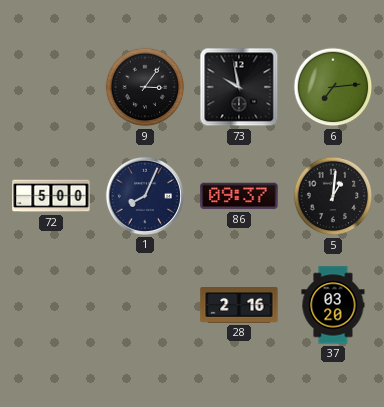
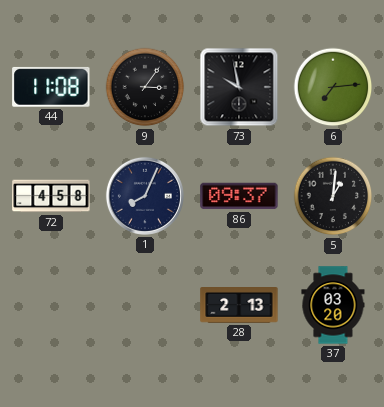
44: none -> 11:08 (51, 87)
72: 5:00 -> 4:58 (51, 196)
28: 2:16 -> 2:13 (239, 306)
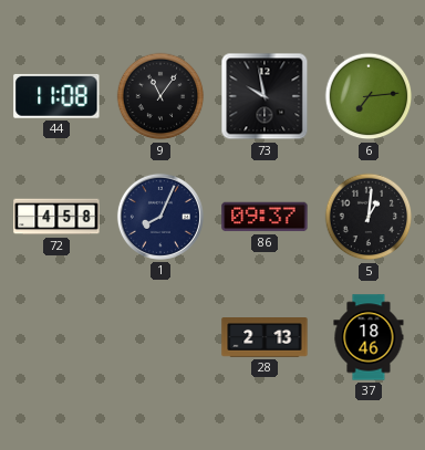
9: 3:06 -> 11:06 (160, 96)
37: 03:20 -> 18:46 (369, 337)
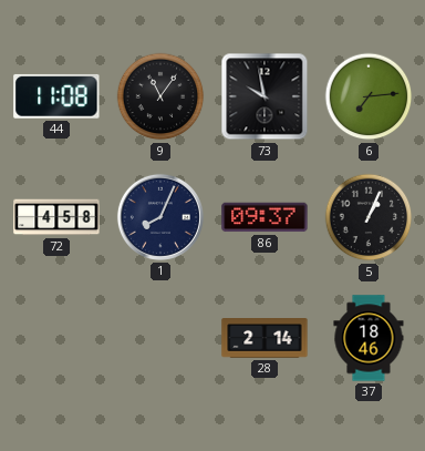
5: 1:01 -> 1:04 (369, 217)
28: 2:13 -> 2:14 (265, 339)
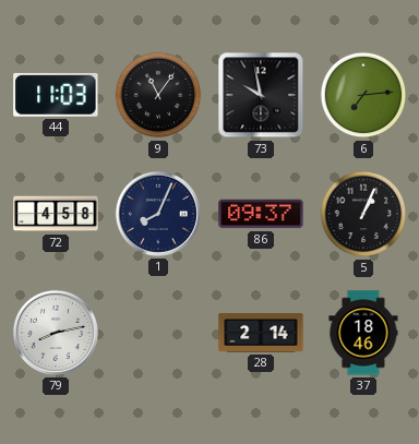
44: 11:08 -> 11:03 (56, 95)
79: none -> 8:13 (56, 333)
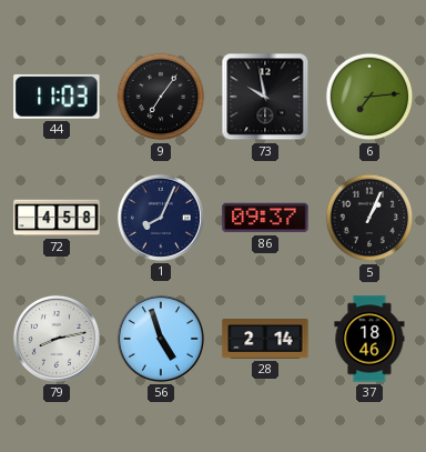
9: 11:06 -> 7:06 (161, 97)
56: none -> 4:57 (161, 339)
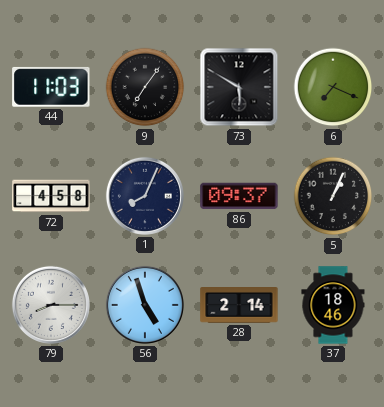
73: 9:58 -> 5:50 (239, 87)
6: 7:14 -> 7:19 (333, 87)
79: 8:13 -> 8:15 (51, 305)
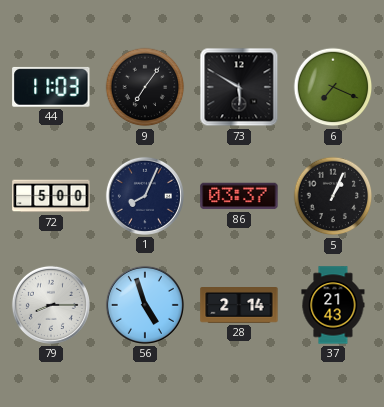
72: 4:58 -> 5:00 (51, 196)
86: 09:37 -> 03:37 (239, 196)
37: 18:46 -> 21:43 (333, 305)
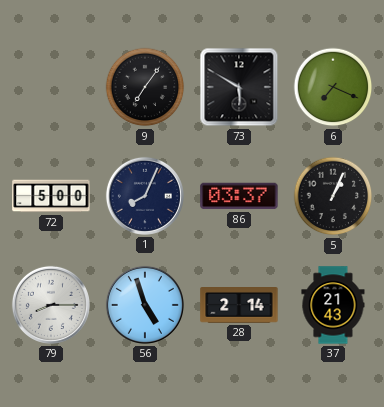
44: 11:03 -> none (51, 87)
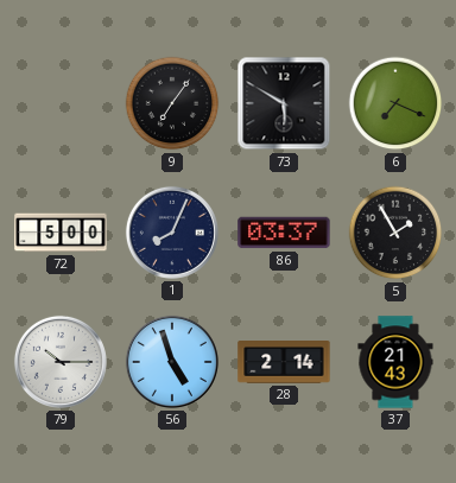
5: 1:04 -> 1:55 (395, 233)
79: 8:15 -> 10:15 (61, 362)
